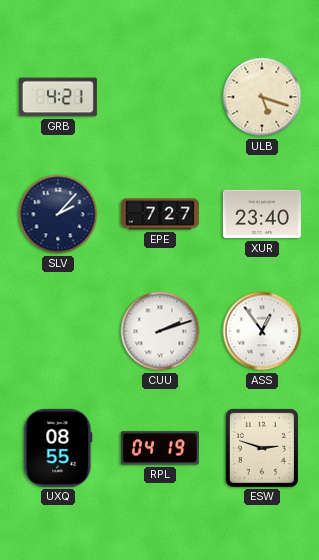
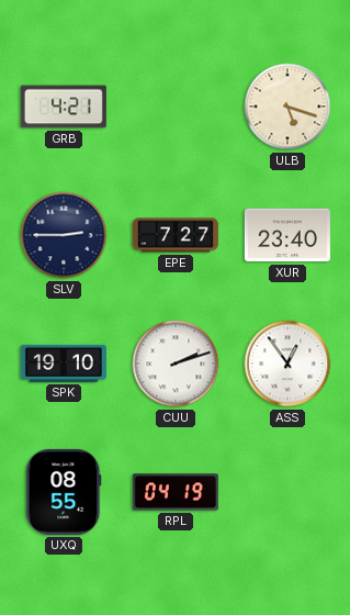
SLV: 2:07 -> 2:45 (64, 235)
SPK: none -> 19:10 (64, 364)
ESW: 2:48 -> none (262, 448)
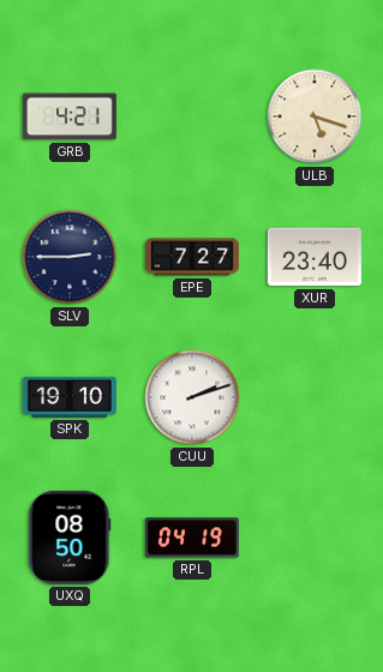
ASS: 12:54 -> none (287, 364)
UXQ: 08:55 -> 08:50 (70, 538)
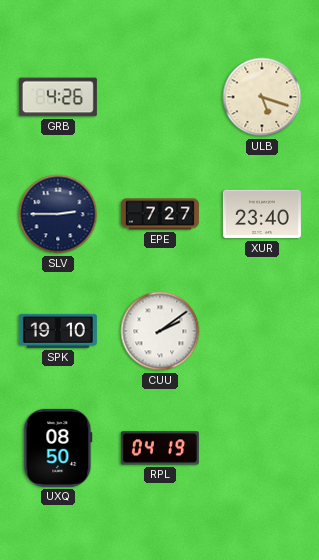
GRB: 4:21 -> 4:26 (58, 97)
CUU: 2:12 -> 2:09 (160, 331)
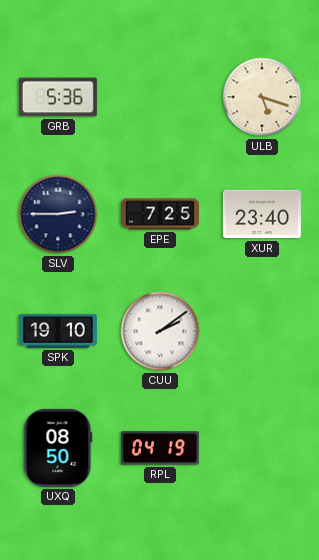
GRB: 4:26 -> 5:36 (58, 97)
EPE: 7:27 -> 7:25 (160, 214)
